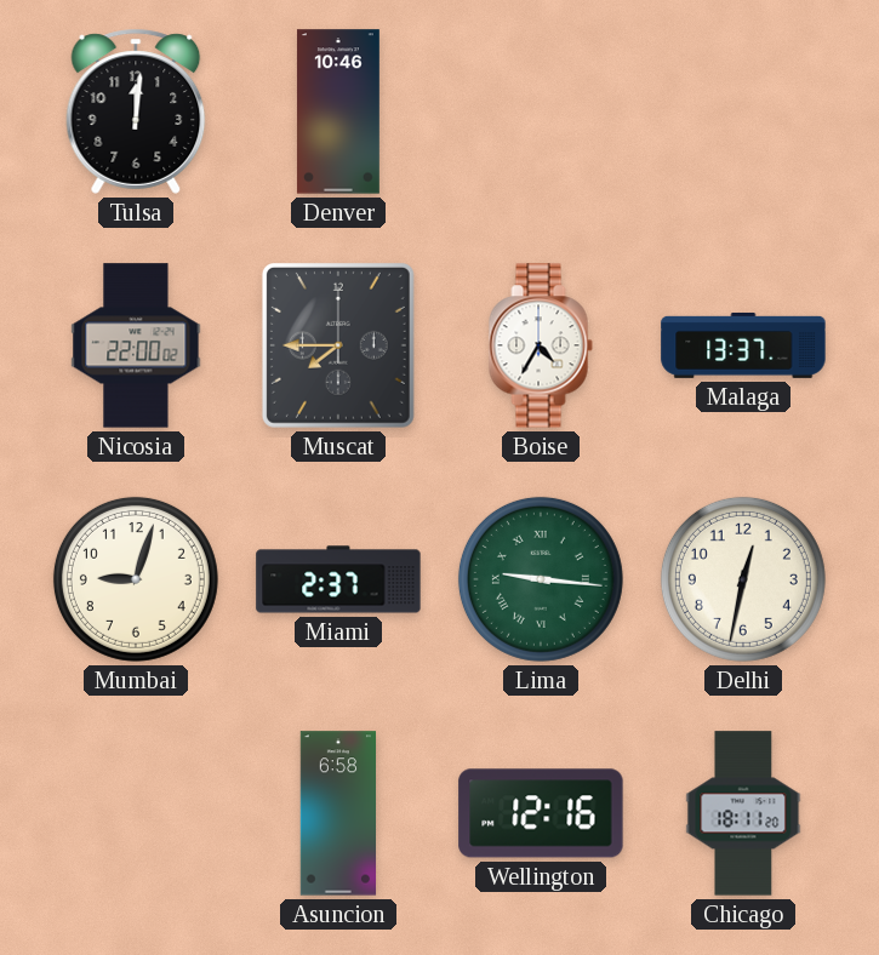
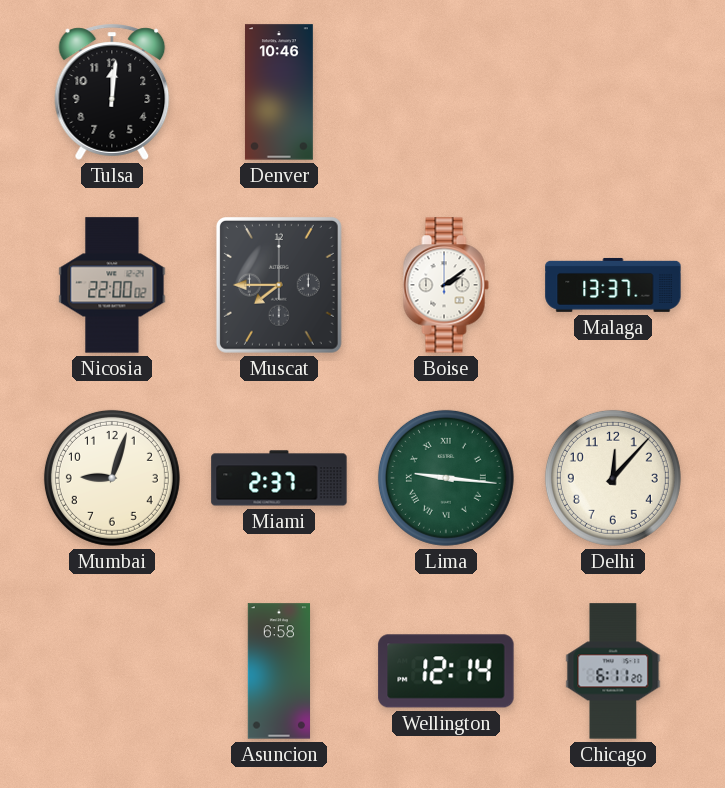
Boise: 4:35 -> 2:09 (446, 285)
Delhi: 12:32 -> 12:07 (613, 478)
Wellington: 12:16 -> 12:14 (446, 671)
Chicago: 18:11 -> 6:11 (613, 671)
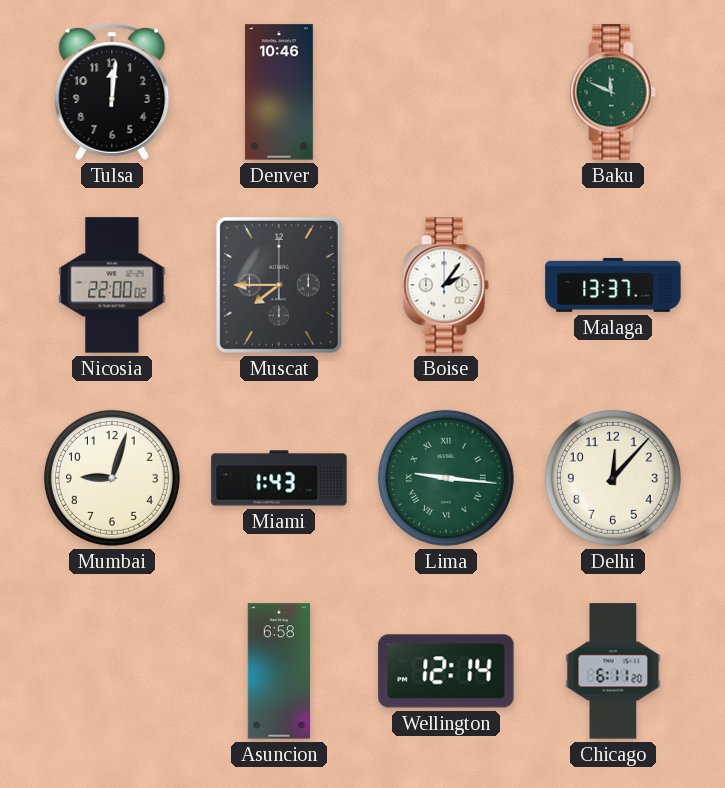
Baku: none -> 11:49 (613, 92)
Boise: 2:09 -> 2:06 (446, 285)
Miami: 2:37 -> 1:43 (279, 478)
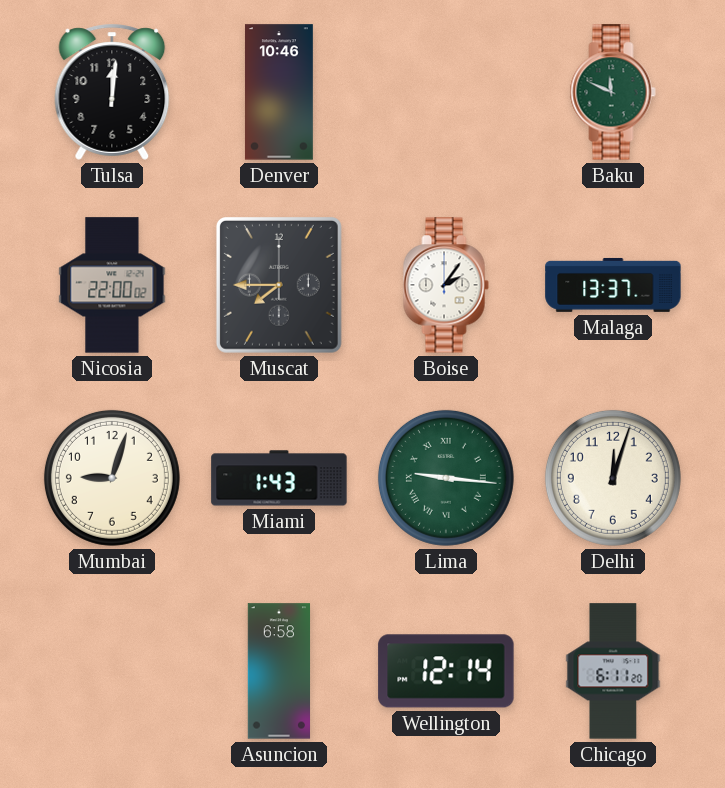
Delhi: 12:07 -> 12:03 (613, 478)
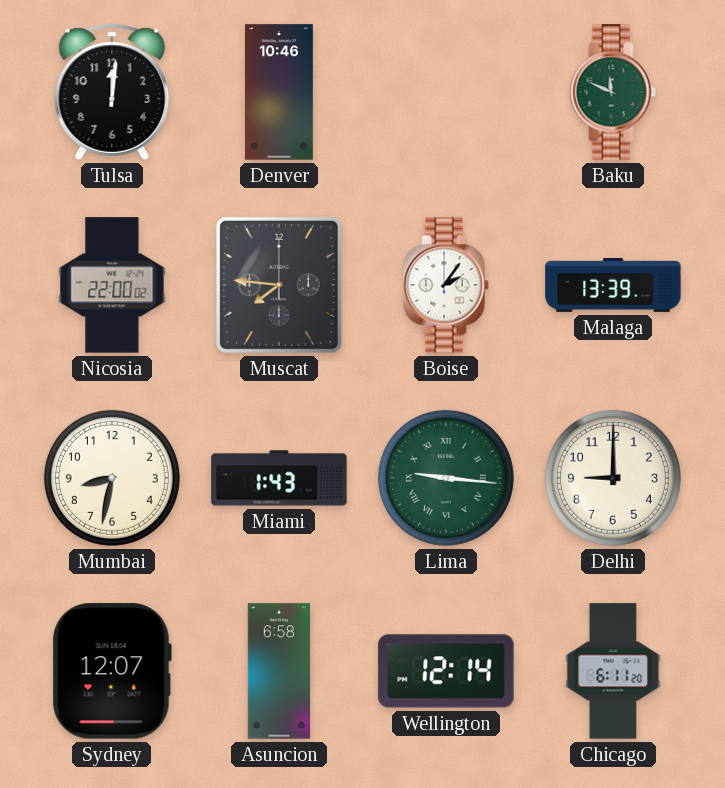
Muscat: 7:45 -> 7:46 (279, 285)
Malaga: 13:37 -> 13:39 (613, 285)
Mumbai: 9:03 -> 8:32 (112, 478)
Delhi: 12:03 -> 9:00 (613, 478)
Sydney: none -> 12:07 (112, 671)
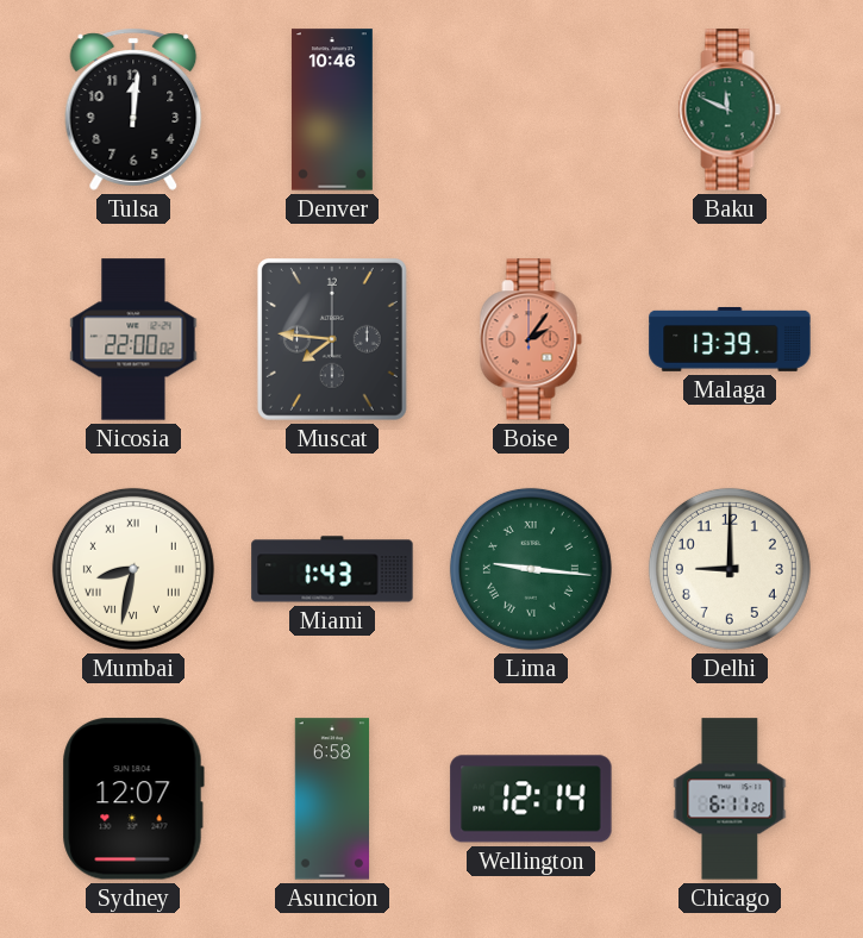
Boise dial: white -> salmon (531, 339)
Mumbai numerals: Arabic -> Roman (133, 569)
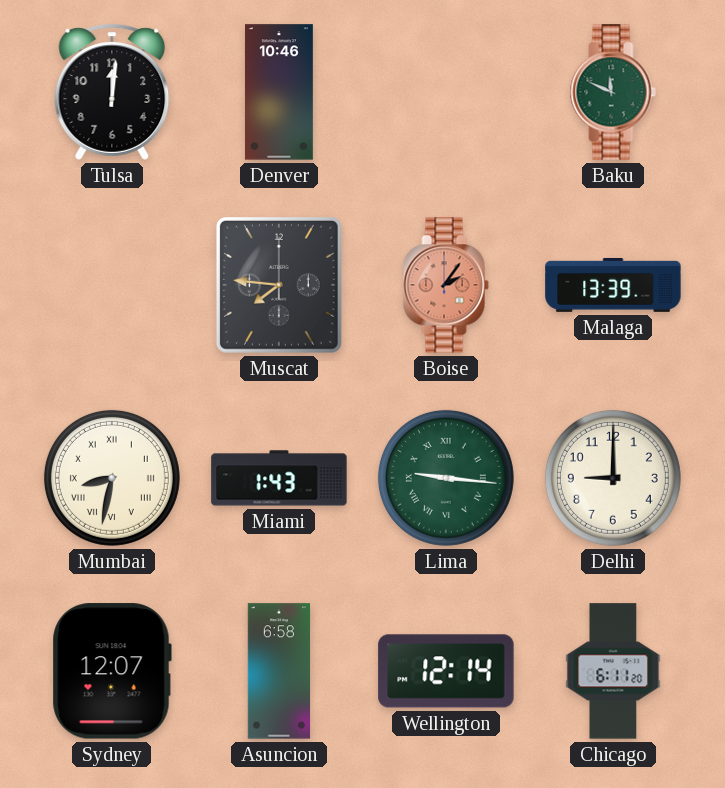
Nicosia: 22:00 -> none (133, 339)
